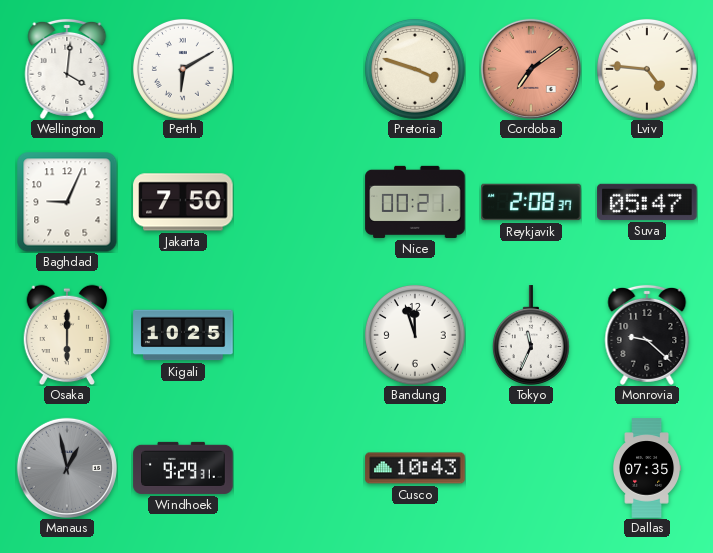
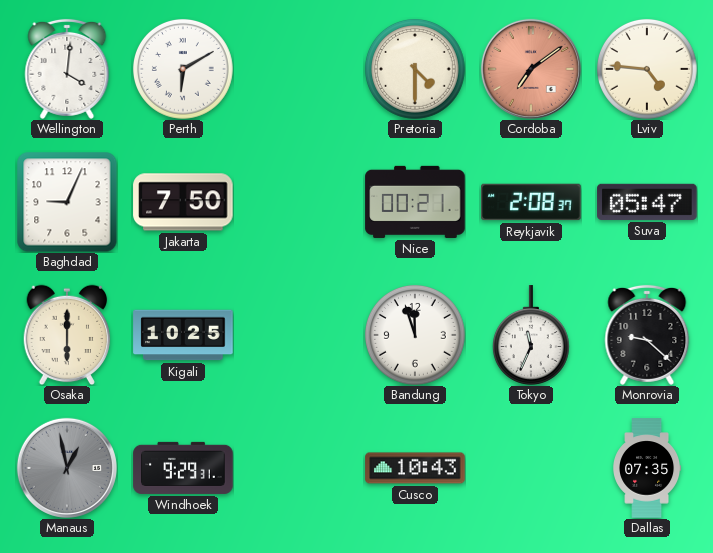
Pretoria: 3:48 -> 4:30 (415, 69)
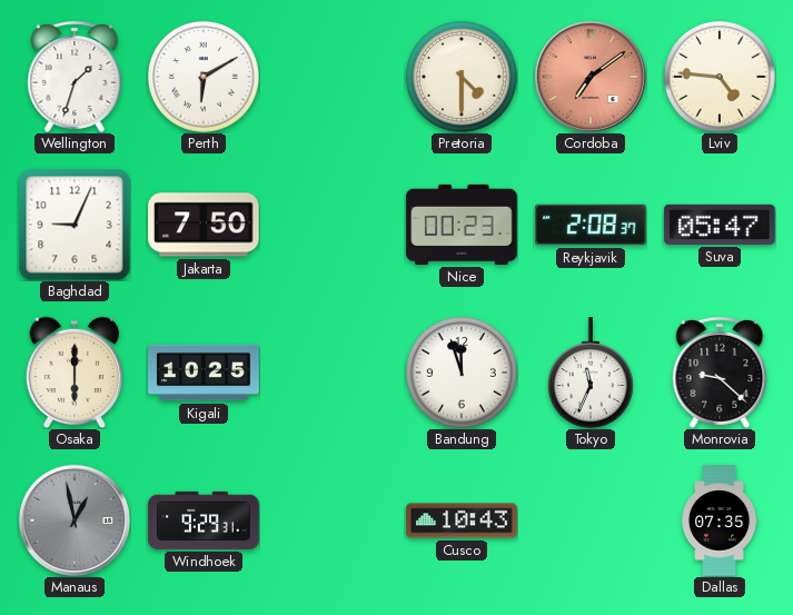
Wellington: 4:01 -> 1:33 (75, 77)
Nice: 00:21 -> 00:23 (462, 225)
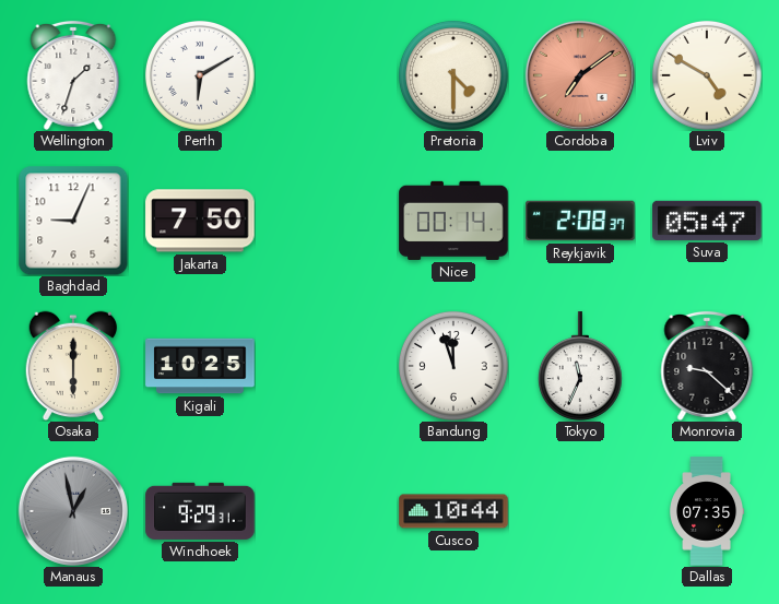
Lviv: 4:46 -> 4:50 (707, 75)
Nice: 00:23 -> 00:14 (453, 221)
Cusco: 10:43 -> 10:44 (453, 511)
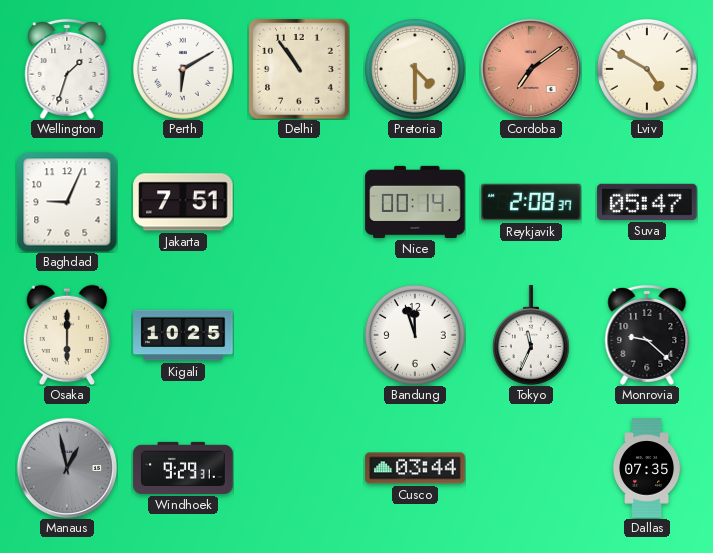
Delhi: none -> 10:54 (299, 69)
Jakarta: 7:50 -> 7:51 (183, 202)
Cusco: 10:44 -> 03:44 (415, 468)
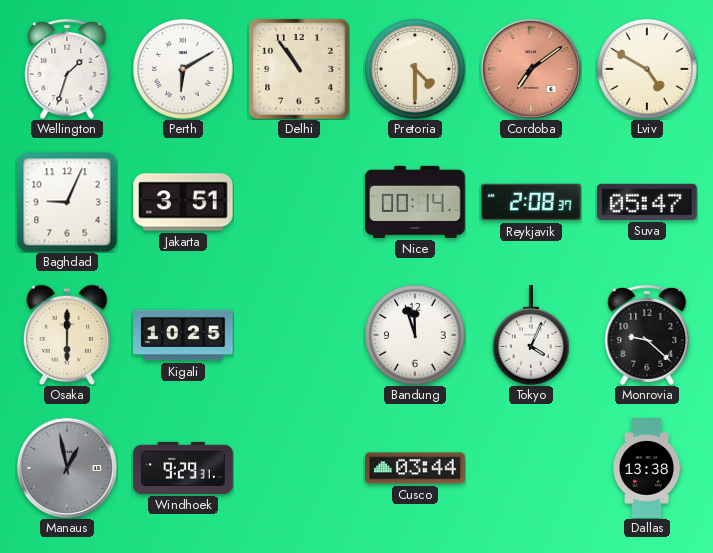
Jakarta: 7:51 -> 3:51 (183, 202)
Tokyo: 11:34 -> 4:04 (531, 335)
Dallas: 07:35 -> 13:38 (648, 468)
